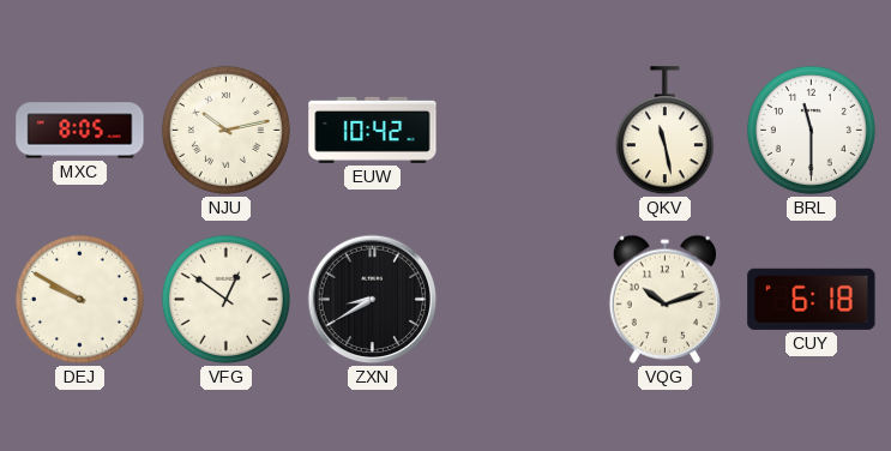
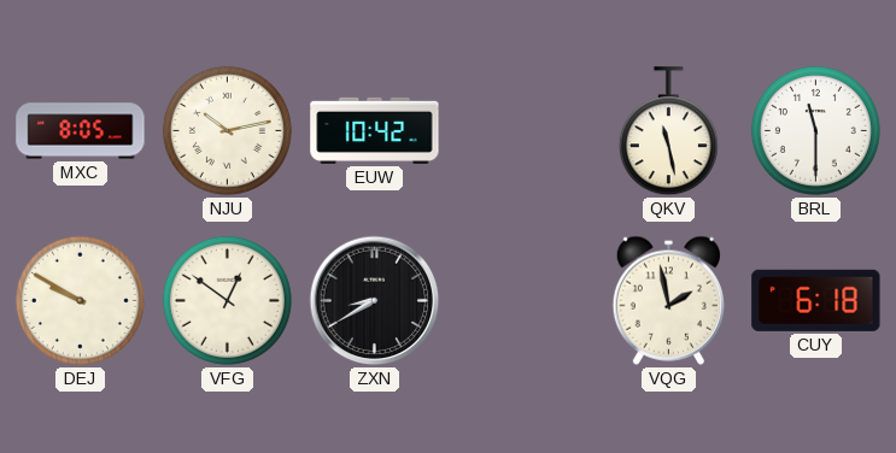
VQG: 10:12 -> 1:58 (668, 300)
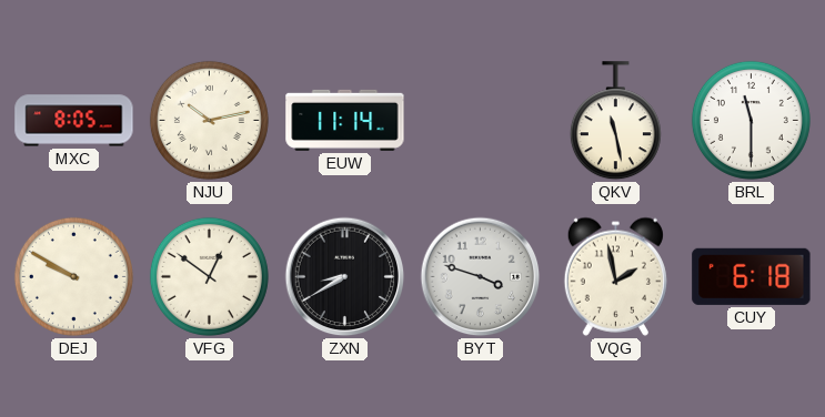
EUW: 10:42 -> 11:14 (345, 120)
BYT: none -> 3:48 (481, 277)
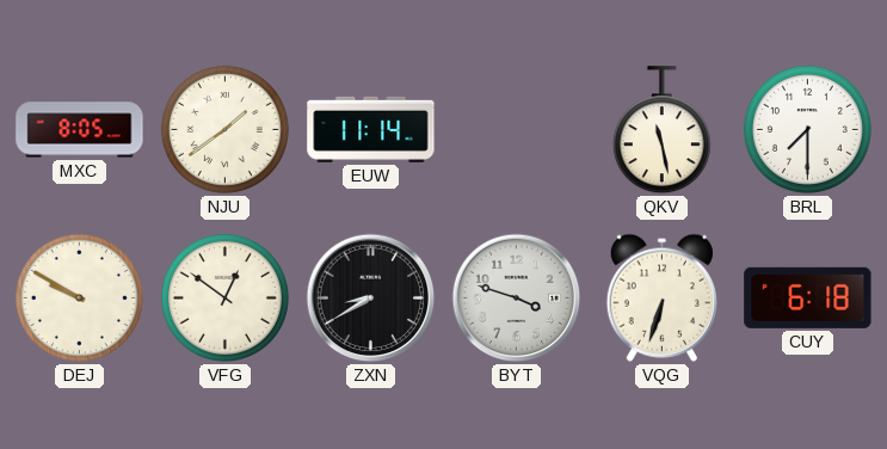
NJU: 10:13 -> 1:39 (224, 129)
BRL: 11:30 -> 7:30 (807, 129)
VQG: 1:58 -> 6:33 (661, 297)
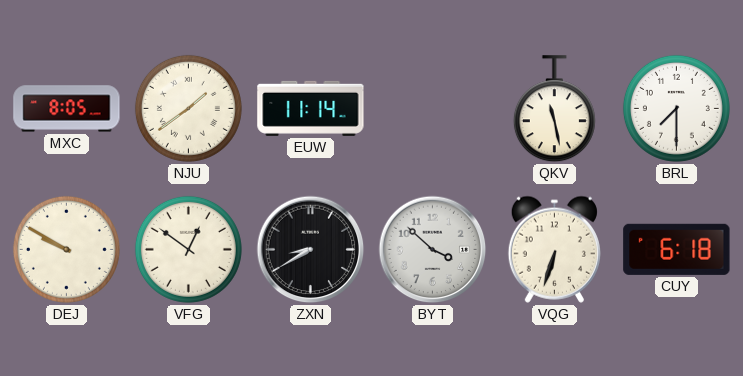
BYT: 3:48 -> 3:52 (433, 250)
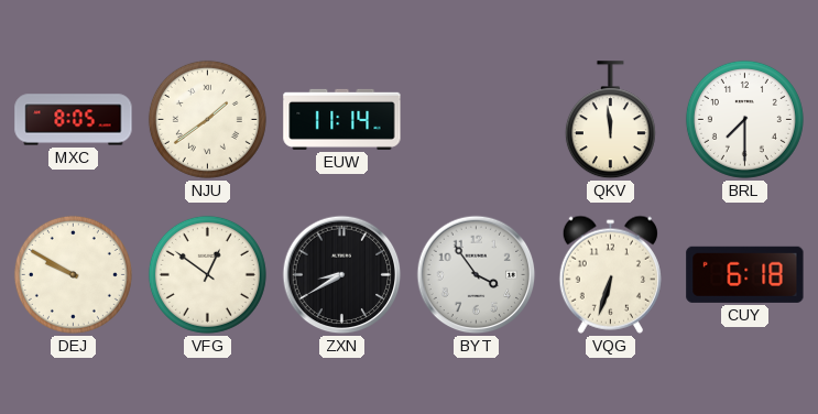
QKV: 11:28 -> 11:59 (610, 120)
BYT: 3:52 -> 3:54 (477, 275)
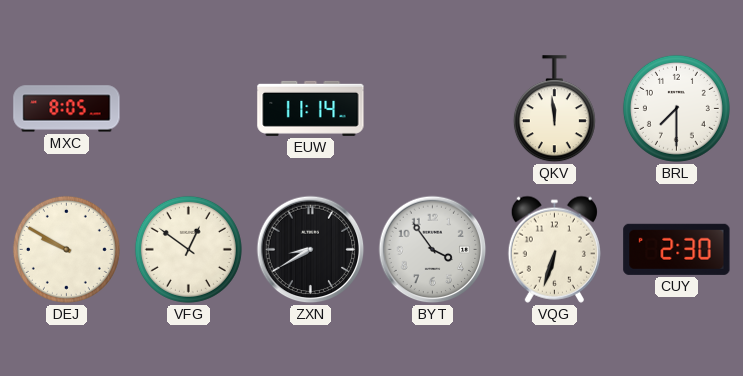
NJU: 1:39 -> none (207, 119)
CUY: 6:18 -> 2:30 (677, 249)
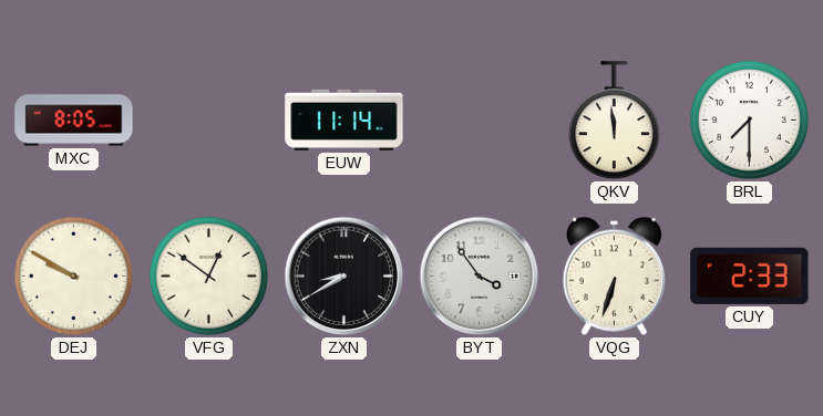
CUY: 2:30 -> 2:33 (750, 275)
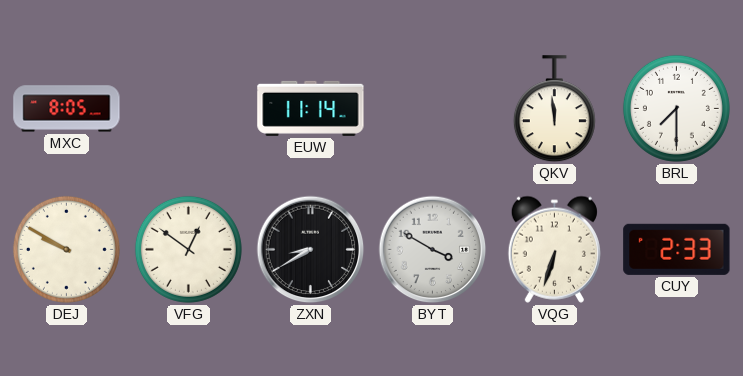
BYT: 3:54 -> 3:50 (433, 250)
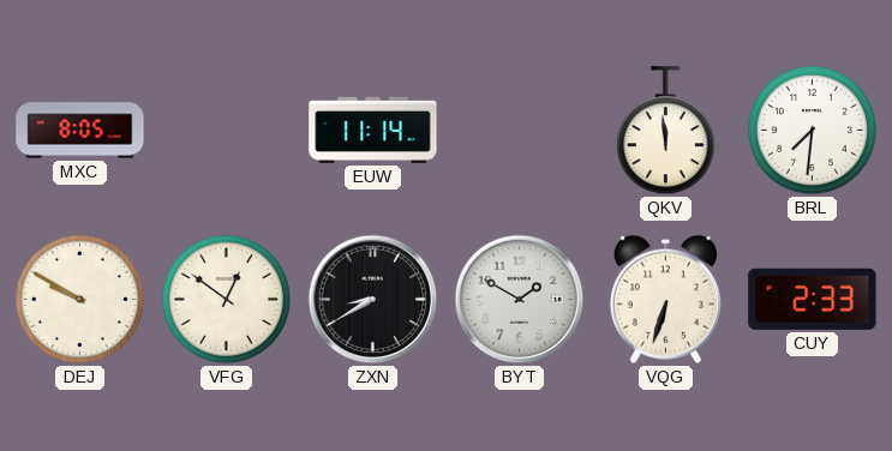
BRL: 7:30 -> 7:31 (812, 130)
BYT: 3:50 -> 1:50 (520, 300)
